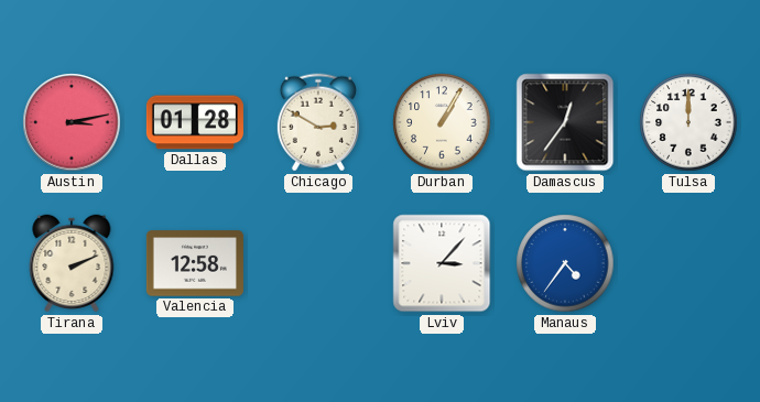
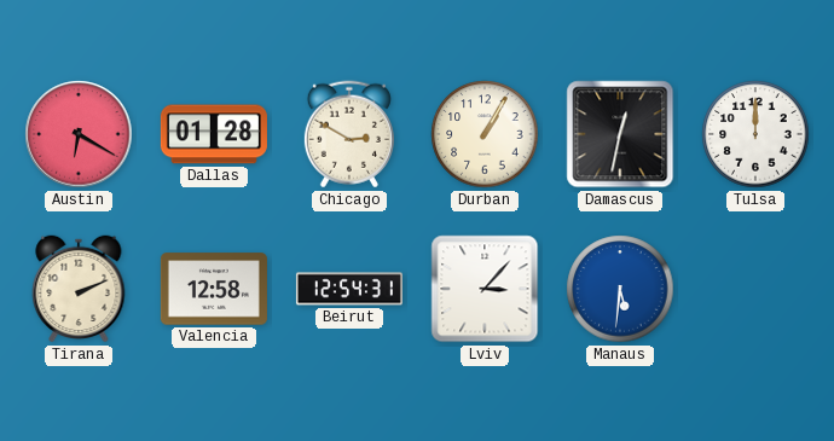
Austin: 3:13 -> 6:20 (79, 134)
Damascus: 12:36 -> 12:32 (620, 134)
Beirut: none -> 12:54 (349, 289)
Manaus: 4:36 -> 5:31 (620, 289)
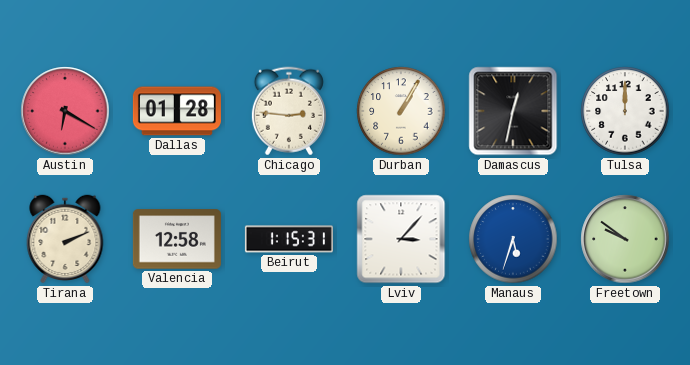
Chicago: 2:50 -> 2:46 (289, 111)
Beirut: 12:54 -> 1:15 (289, 239)
Manaus: 5:31 -> 5:33 (513, 239)
Freetown: none -> 9:51 (625, 239)
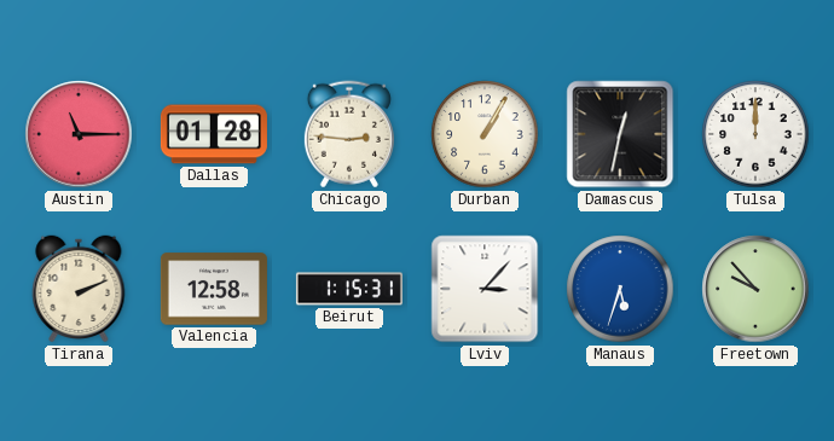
Austin: 6:20 -> 11:15 (79, 134)
Freetown: 9:51 -> 9:53 (755, 289)
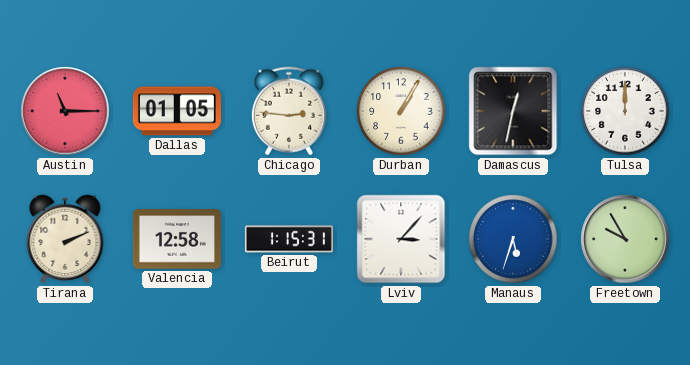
Dallas: 01:28 -> 01:05 (177, 111)
Freetown: 9:53 -> 9:55 (625, 239)
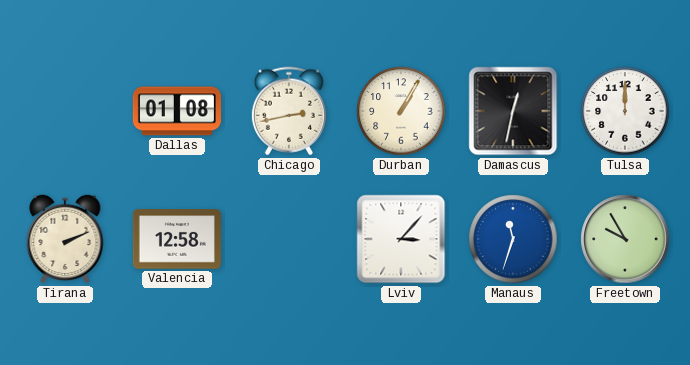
Austin: 11:15 -> none (65, 111)
Dallas: 01:05 -> 01:08 (177, 111)
Chicago: 2:46 -> 2:43 (289, 111)
Beirut: 1:15 -> none (289, 239)
Manaus: 5:33 -> 11:33 (513, 239)
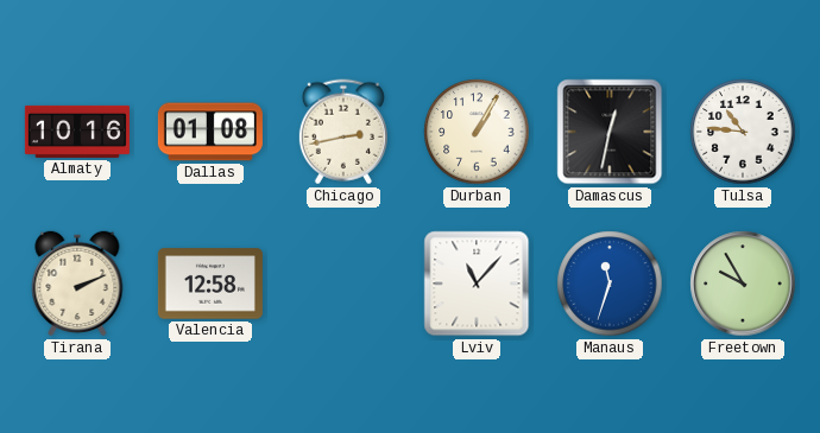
Almaty: none -> 10:16 (77, 132)
Tulsa: 12:00 -> 10:46 (743, 132)
Lviv: 3:07 -> 11:07 (477, 284)
